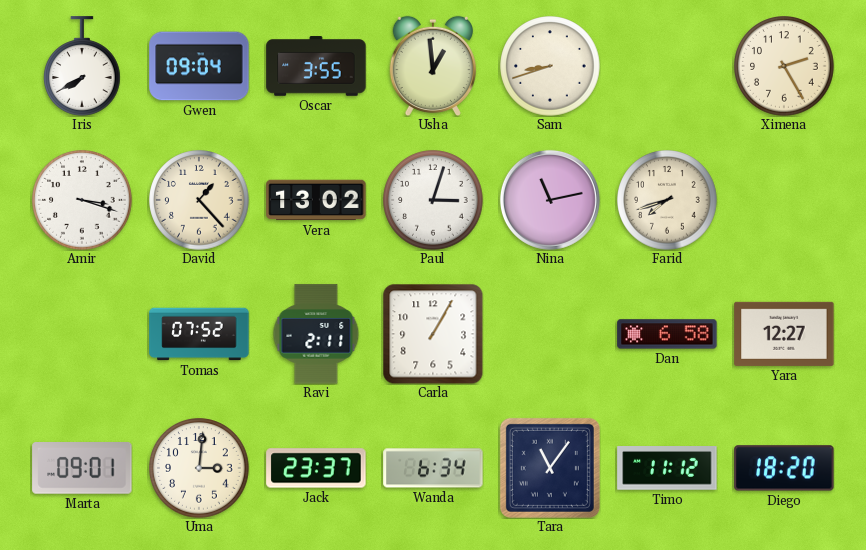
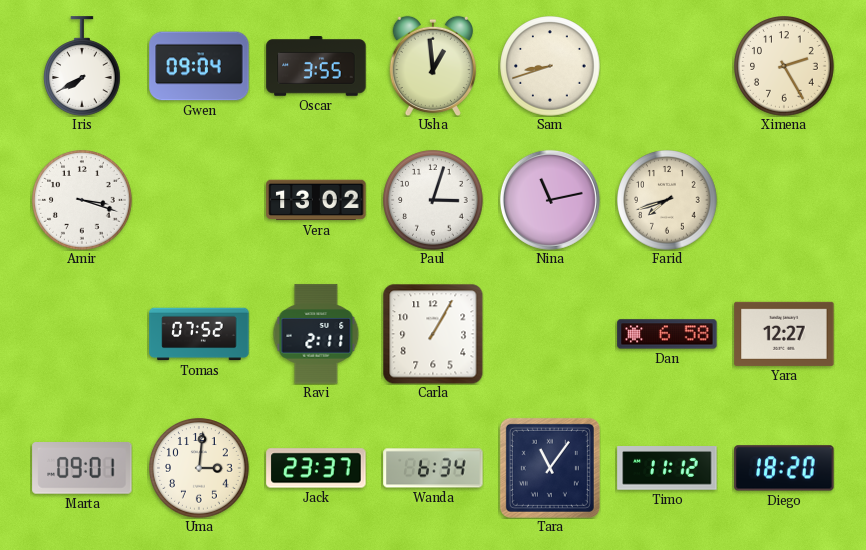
David: 1:23 -> none (199, 200)
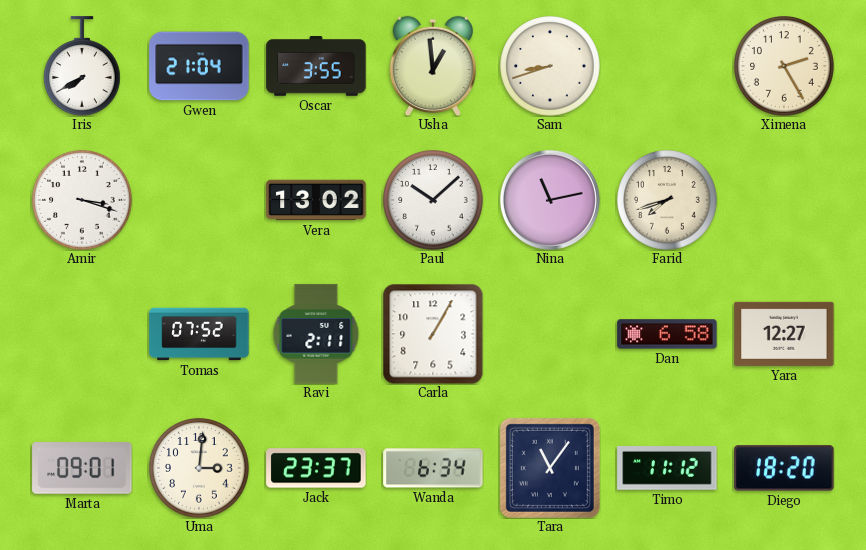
Gwen: 09:04 -> 21:04 (199, 66)
Paul: 3:03 -> 10:08 (433, 200)
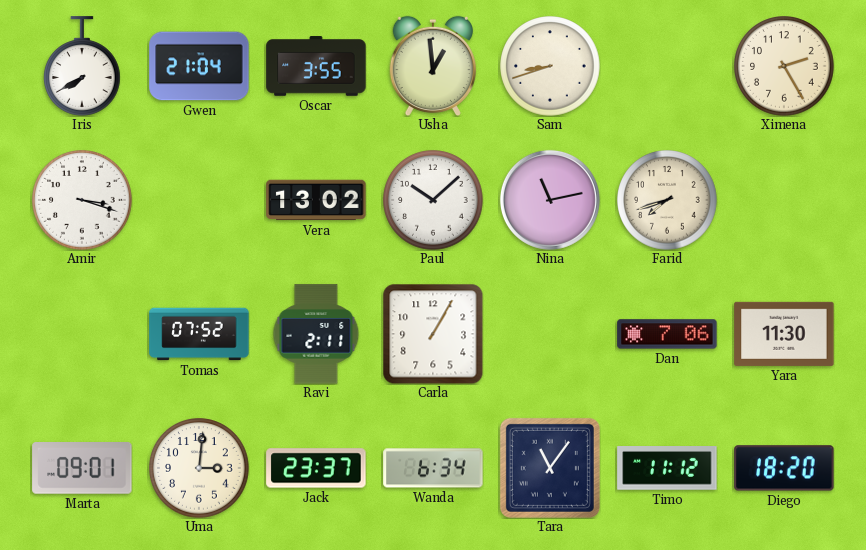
Dan: 6:58 -> 7:06 (667, 334)
Yara: 12:27 -> 11:30 (784, 334)
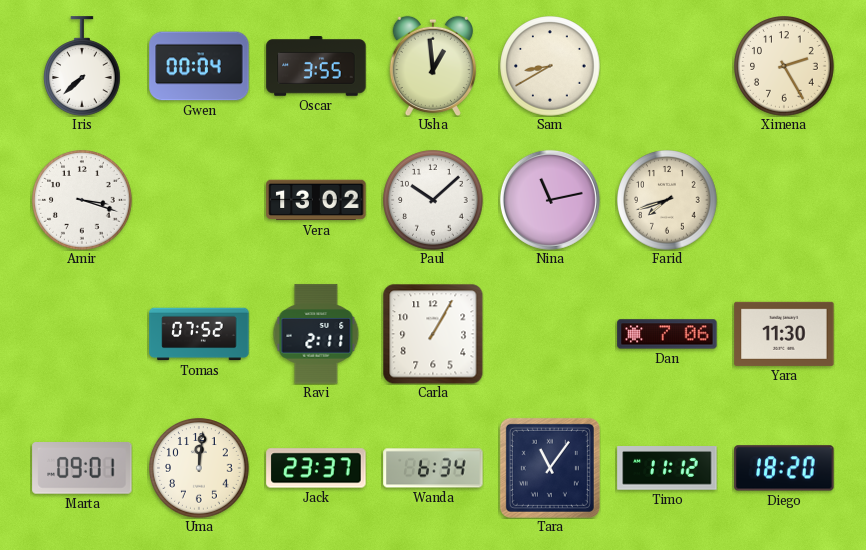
Iris: 7:40 -> 7:38 (83, 66)
Gwen: 21:04 -> 00:04 (199, 66)
Sam: 8:42 -> 8:40 (550, 66)
Uma: 3:01 -> 12:01 (199, 468)
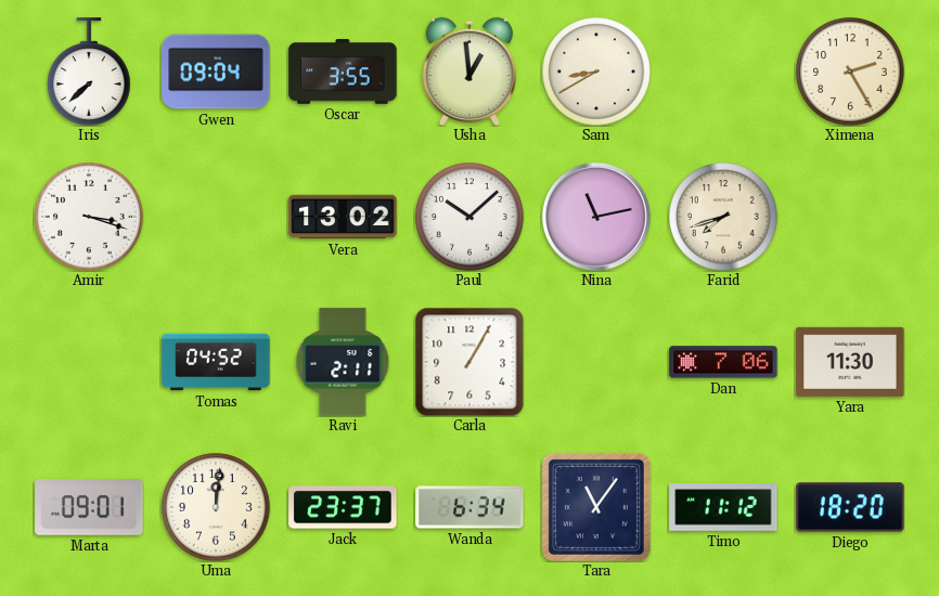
Gwen: 00:04 -> 09:04 (216, 72)
Tomas: 07:52 -> 04:52 (216, 362)
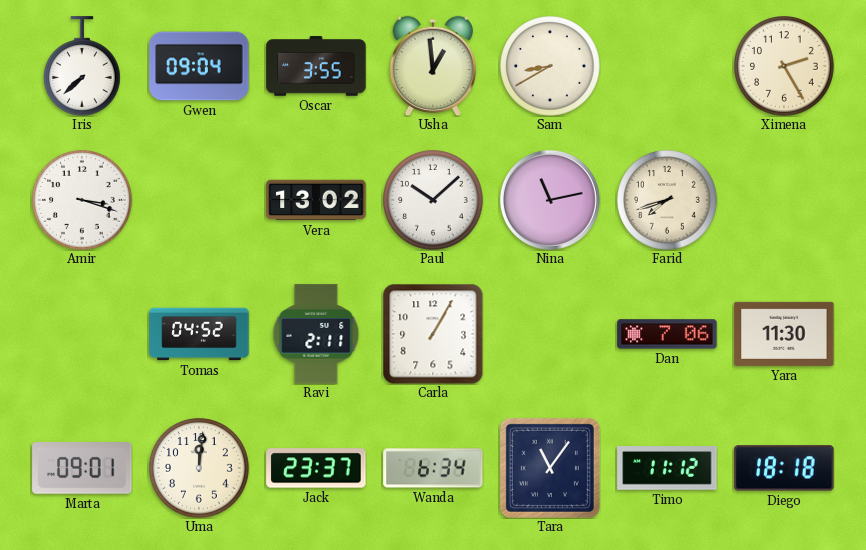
Diego: 18:20 -> 18:18 (784, 468)
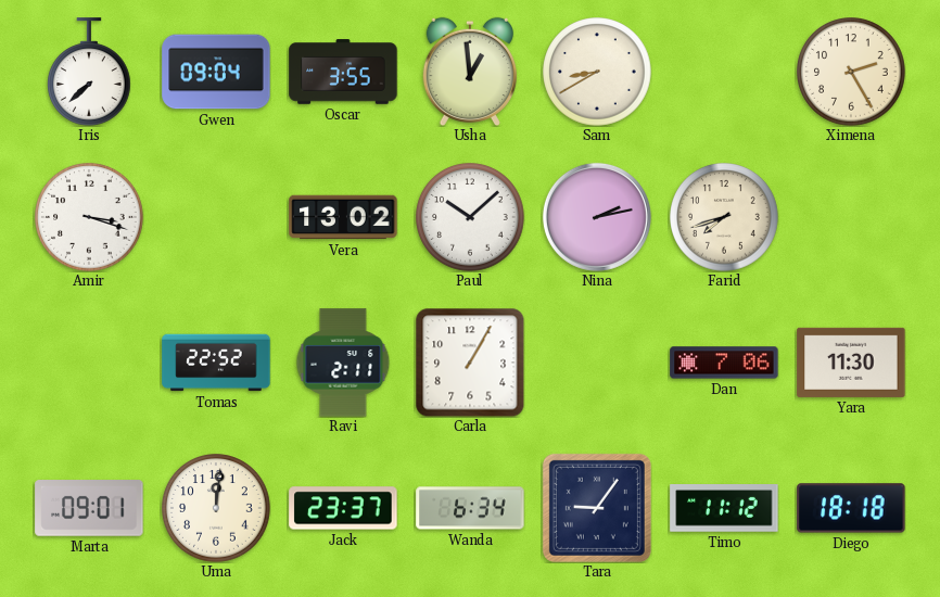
Nina: 11:13 -> 2:13 (597, 217)
Tomas: 04:52 -> 22:52 (216, 363)
Tara: 11:06 -> 9:06 (597, 508)
